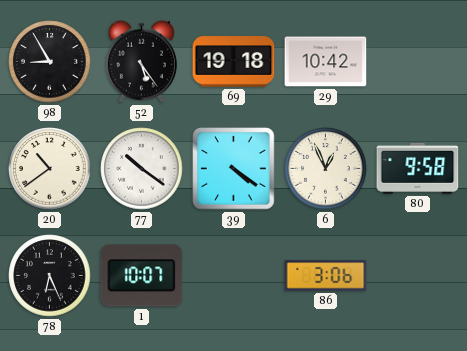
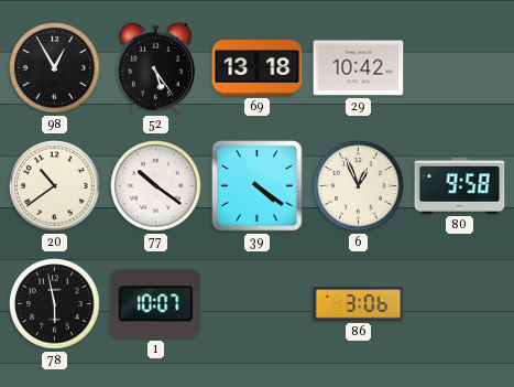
98: 8:55 -> 12:55 (55, 68)
69: 19:18 -> 13:18 (258, 68)
78: 6:26 -> 5:58 (55, 304)
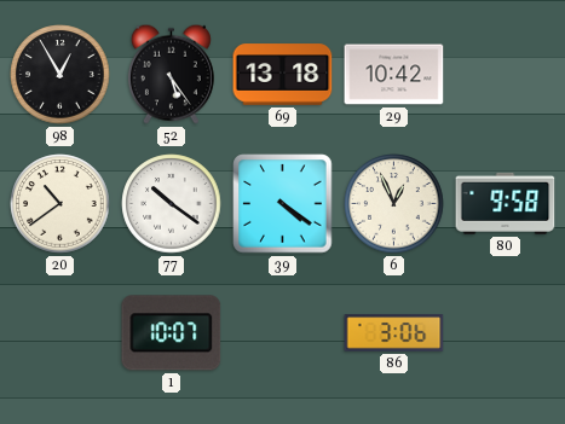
78: 5:58 -> none (55, 304)
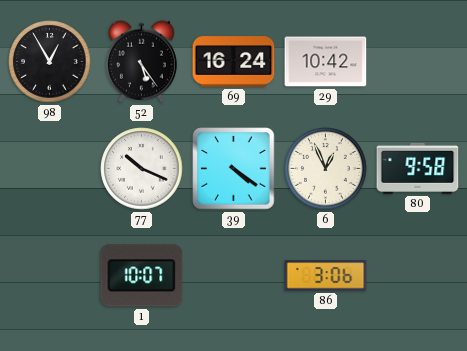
69: 13:18 -> 16:24 (234, 62)
20: 10:39 -> none (60, 204)
77: 10:21 -> 10:19 (142, 169)
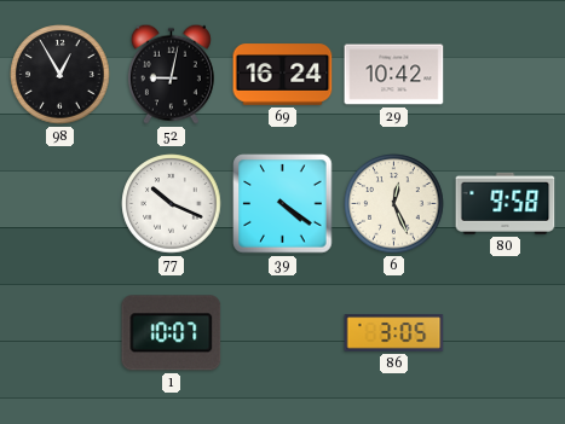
52: 5:24 -> 9:02 (171, 74)
6: 12:56 -> 12:26 (394, 204)
86: 3:06 -> 3:05 (394, 333)
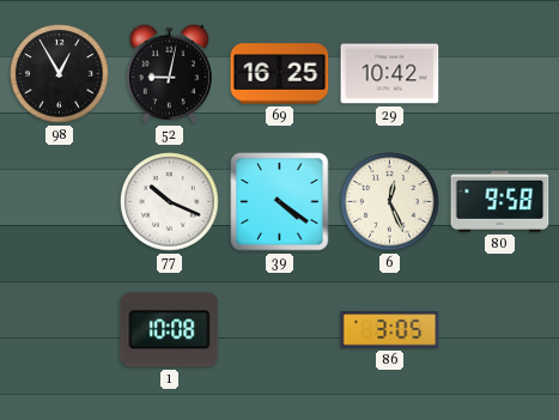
69: 16:24 -> 16:25 (280, 74)
1: 10:07 -> 10:08 (170, 330)
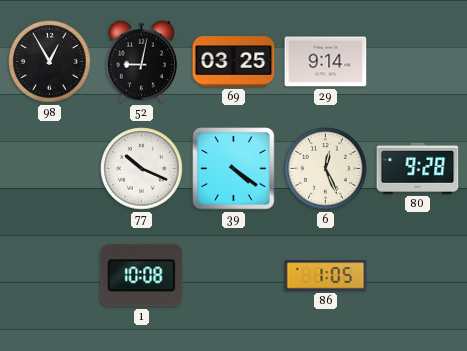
69: 16:25 -> 03:25 (234, 62)
29: 10:42 -> 9:14 (326, 62)
80: 9:58 -> 9:28 (418, 168)
86: 3:05 -> 1:05 (326, 276)
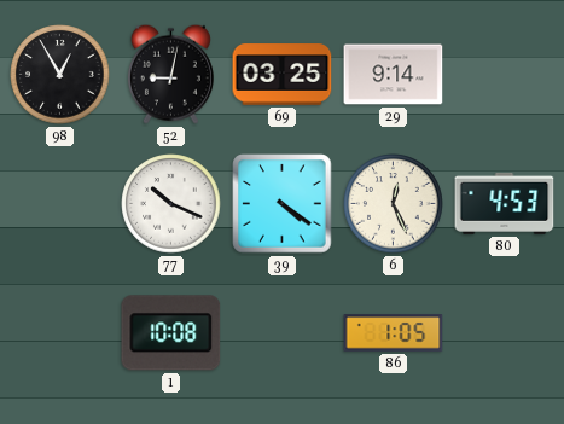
80: 9:28 -> 4:53 (505, 203)
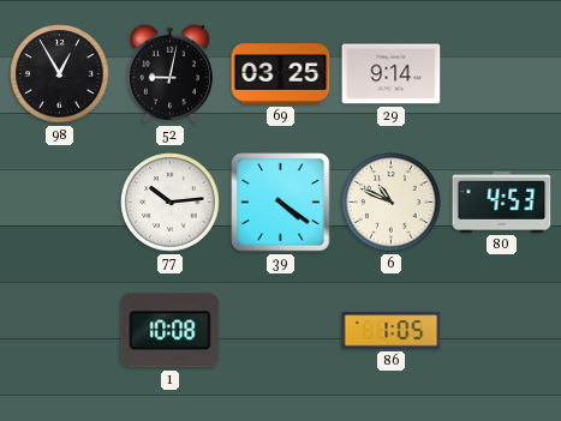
77: 10:19 -> 10:14 (171, 203)
6: 12:26 -> 10:49 (392, 203)
